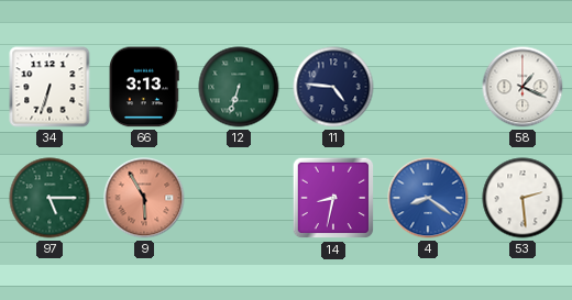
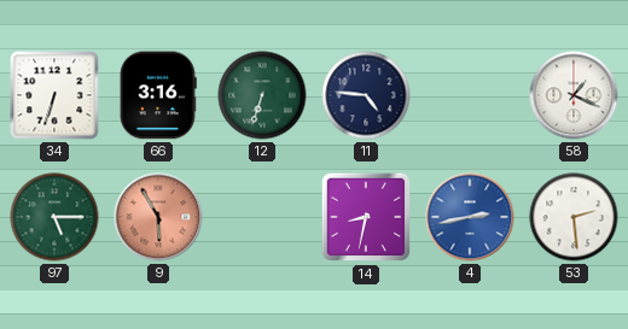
66: 3:13 -> 3:16 (159, 95)
4: 8:21 -> 2:43 (470, 217)
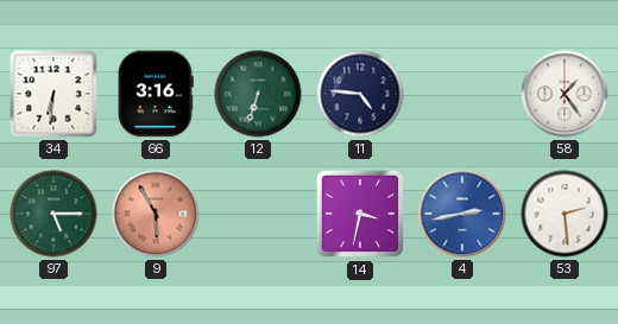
34: 6:33 -> 6:31 (53, 94)
58: 1:19 -> 1:24 (565, 94)
14: 8:32 -> 3:32 (360, 214)
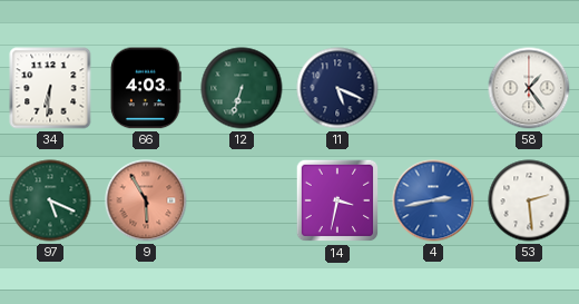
66: 3:16 -> 4:03 (147, 88)
11: 4:46 -> 5:19 (337, 88)
97: 5:15 -> 5:19 (50, 200)
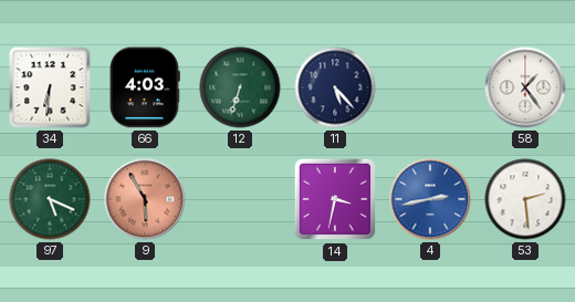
11: 5:19 -> 5:23 (335, 87)
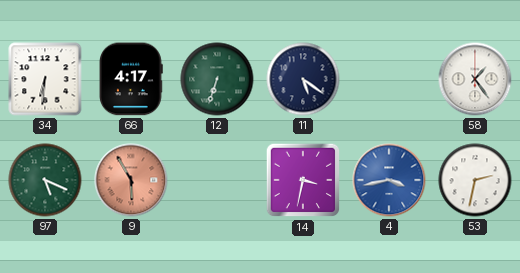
66: 4:03 -> 4:17 (132, 79)
11: 5:23 -> 5:21 (303, 79)
4: 2:43 -> 3:43 (389, 180)
53: 2:29 -> 2:32 (475, 180)
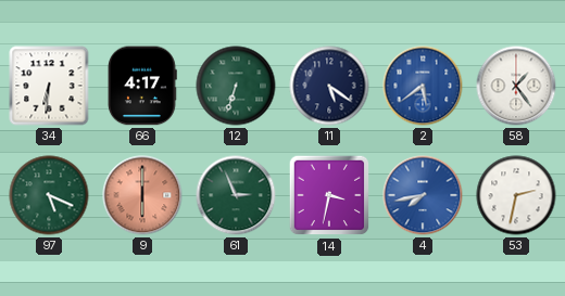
2: none -> 5:39 (423, 86)
9: 5:55 -> 6:00 (142, 195)
61: none -> 2:56 (236, 195)
4: 3:43 -> 7:43 (423, 195)
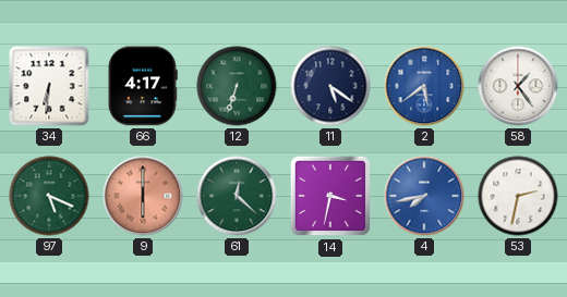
61: 2:56 -> 12:22 (237, 196)
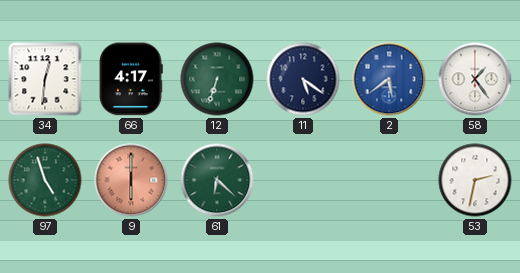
34: 6:31 -> 12:31 (45, 79)
97: 5:19 -> 4:57 (45, 180)
61: 12:22 -> 6:22 (217, 180)
14: 3:32 -> none (330, 196)
4: 7:43 -> none (424, 196)
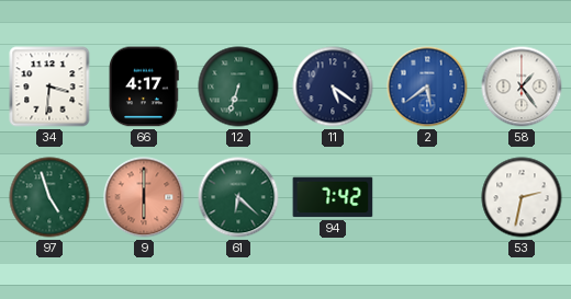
34: 12:31 -> 3:31 (49, 87)
94: none -> 7:42 (333, 197)
